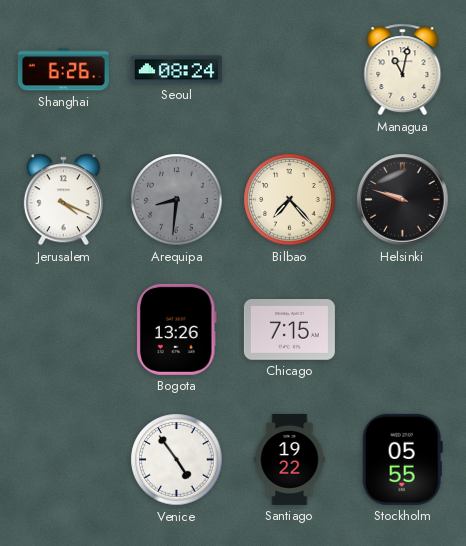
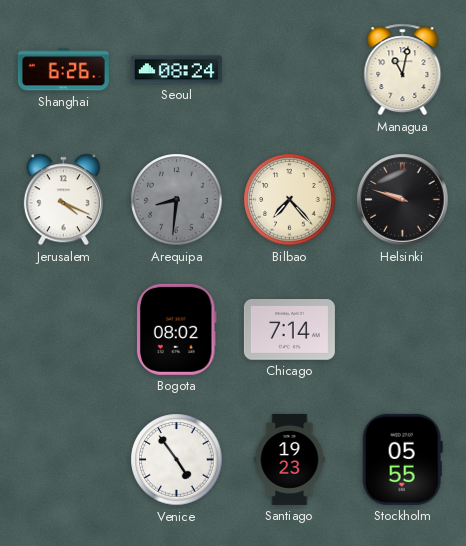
Bogota: 13:26 -> 08:02 (176, 329)
Chicago: 7:15 -> 7:14 (289, 330)
Santiago: 19:22 -> 19:23 (290, 459)
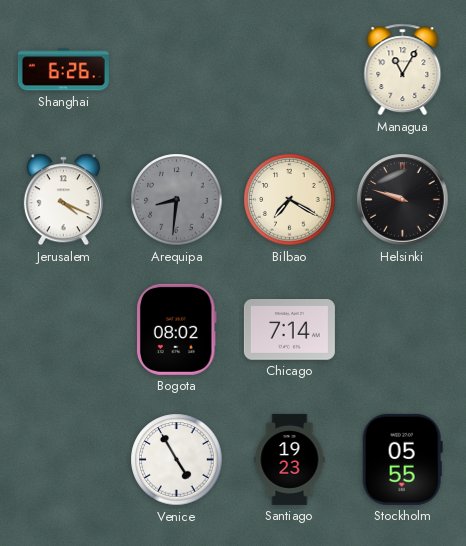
Seoul: 08:24 -> none (176, 70)
Managua: 11:02 -> 11:05 (403, 70)
Bilbao: 7:23 -> 7:20 (290, 200)
Venice: 4:54 -> 4:55 (177, 460)
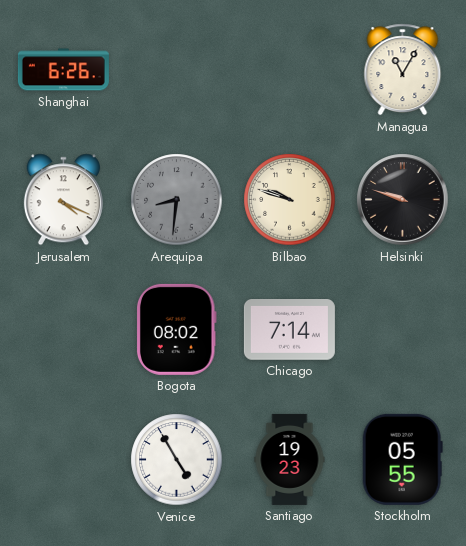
Bilbao: 7:20 -> 9:48 (290, 200)
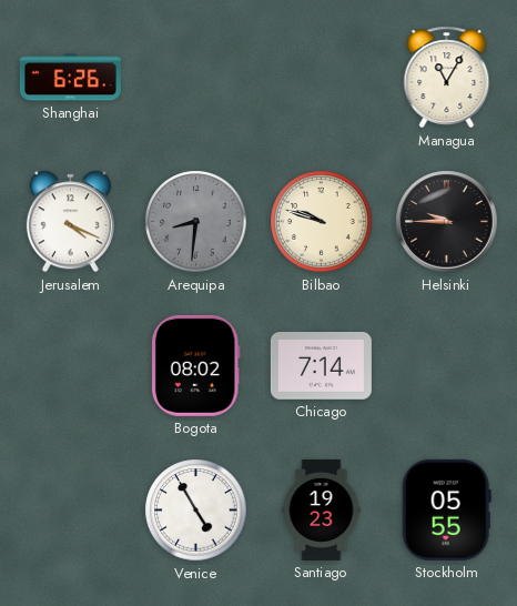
Helsinki: 9:48 -> 9:45 (447, 222)
